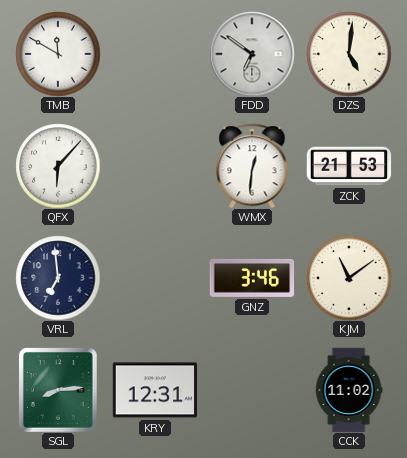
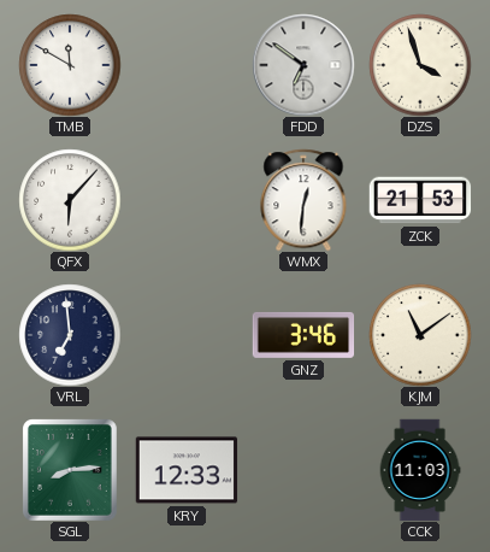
DZS: 5:01 -> 3:57 (420, 65)
KRY: 12:31 -> 12:33 (187, 470)
CCK: 11:02 -> 11:03 (420, 470)
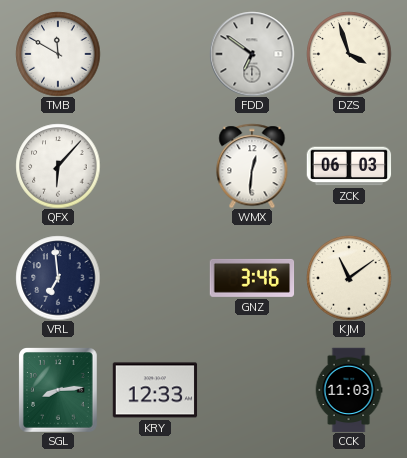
ZCK: 21:53 -> 06:03 (349, 166)
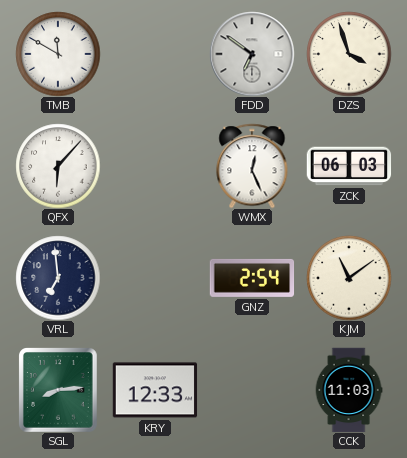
WMX: 12:31 -> 12:26 (252, 166)
GNZ: 3:46 -> 2:54 (252, 278)
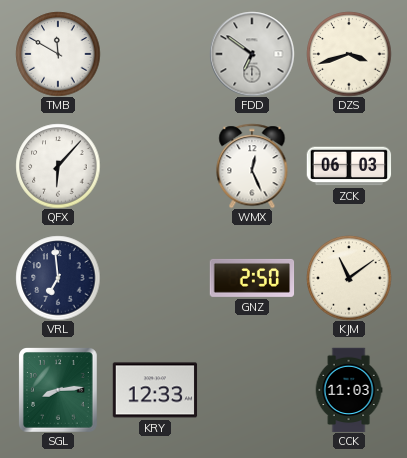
DZS: 3:57 -> 3:42 (349, 54)
GNZ: 2:54 -> 2:50 (252, 278)
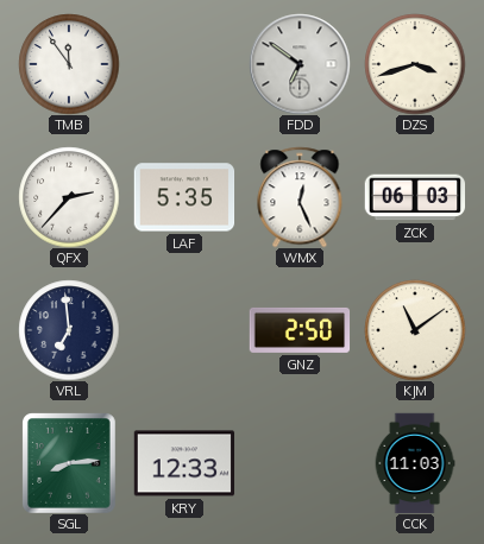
TMB: 11:50 -> 11:54 (69, 64)
QFX: 6:07 -> 2:37 (69, 197)
LAF: none -> 5:35 (184, 197)
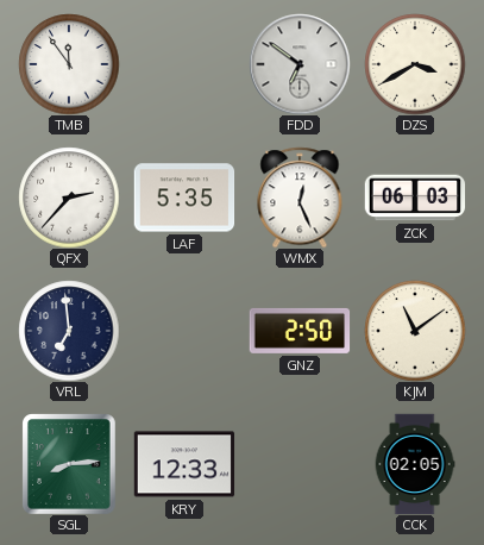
DZS: 3:42 -> 3:40 (415, 64)
CCK: 11:03 -> 02:05 (415, 464)
